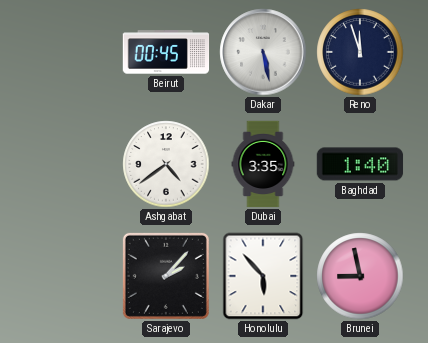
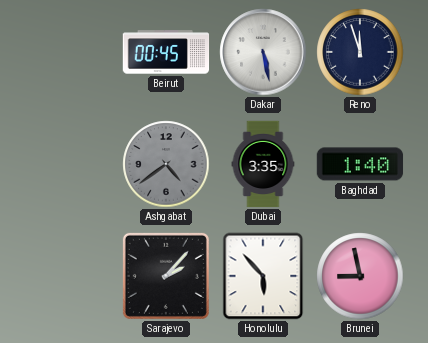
Ashgabat dial: white -> grey (166, 164)
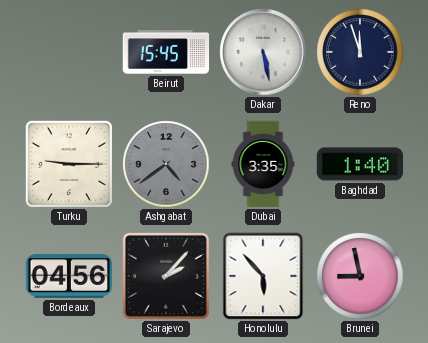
Beirut: 00:45 -> 15:45 (166, 52)
Turku: none -> 9:15 (69, 164)
Bordeaux: none -> 04:56 (69, 276)
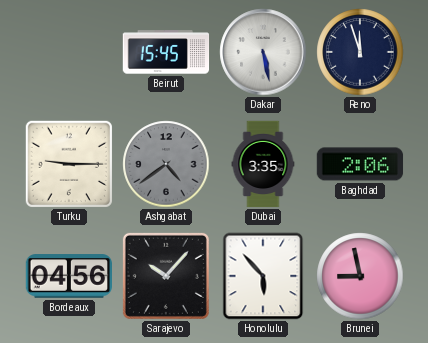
Baghdad: 1:40 -> 2:06 (360, 164)
Sarajevo: 2:07 -> 10:07 (166, 276)
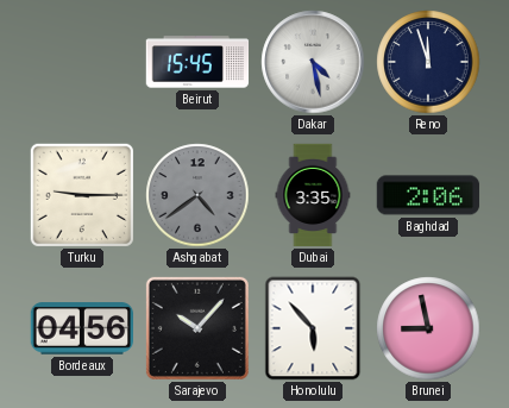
Dakar: 5:28 -> 4:28 (313, 62)
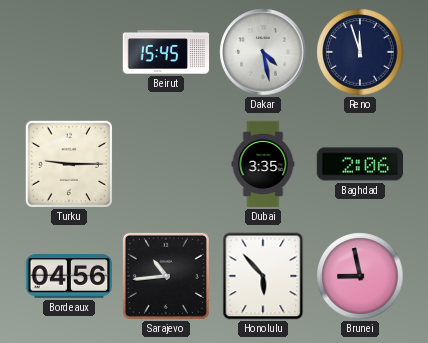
Ashgabat: 4:39 -> none (197, 195)
Sarajevo: 10:07 -> 10:44 (166, 276)
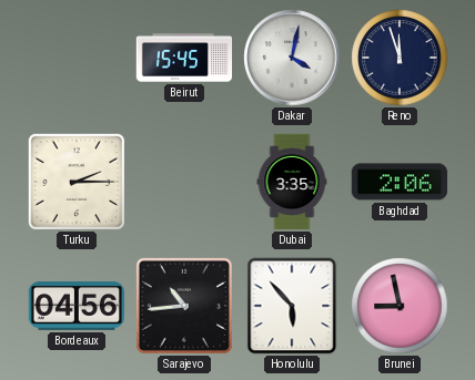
Dakar: 4:28 -> 4:02 (292, 58)
Turku: 9:15 -> 2:15 (77, 182)
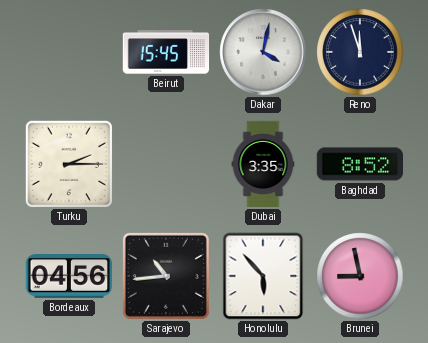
Baghdad: 2:06 -> 8:52 (360, 164)
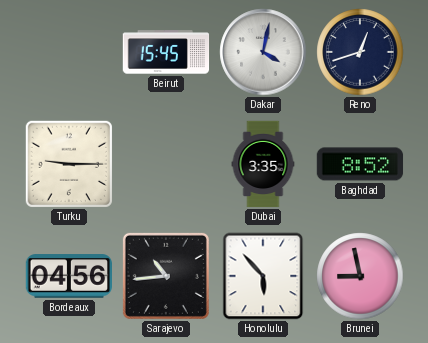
Reno: 11:57 -> 12:42 (360, 52)
Turku: 2:15 -> 9:15 (69, 164)
